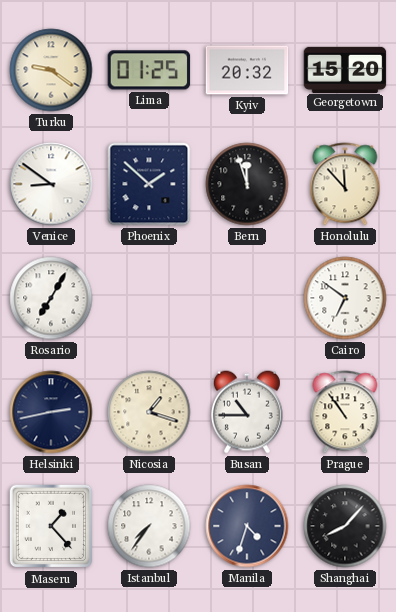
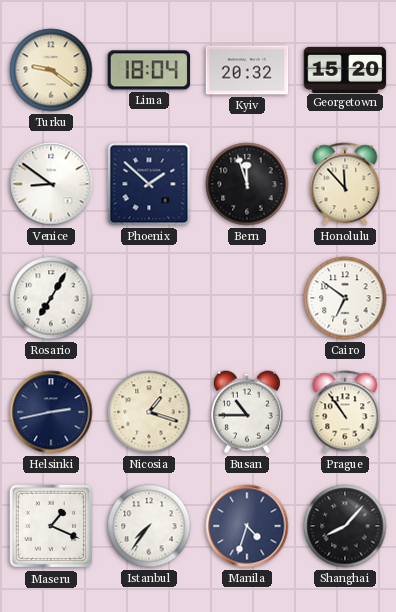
Lima: 01:25 -> 18:04 (149, 70)
Maseru: 1:23 -> 1:19 (51, 526)
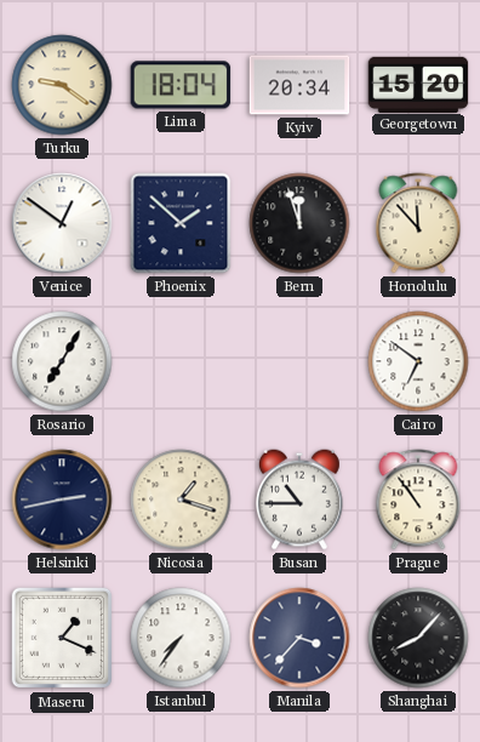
Kyiv: 20:32 -> 20:34 (299, 85)
Venice: 8:51 -> 12:51 (62, 223)
Manila: 4:33 -> 3:37 (299, 638)
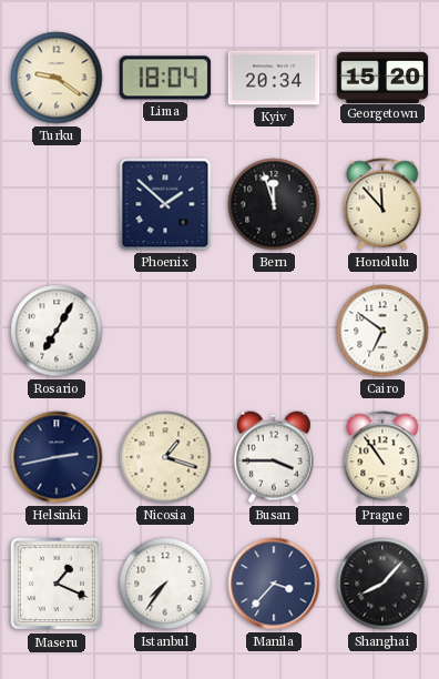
Venice: 12:51 -> none (62, 223)
Busan: 10:45 -> 3:45 (274, 457)
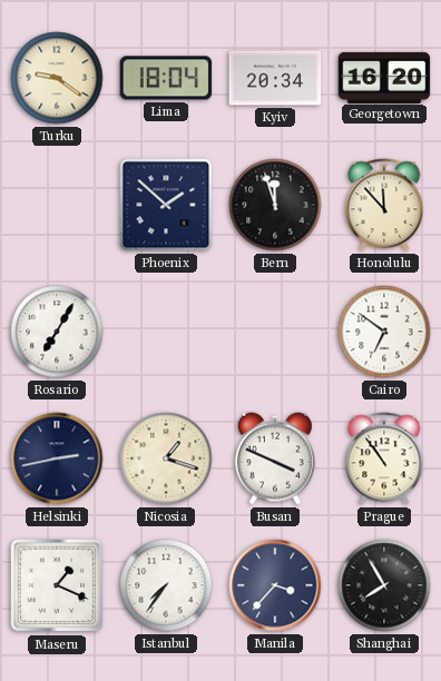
Georgetown: 15:20 -> 16:20 (384, 77)
Busan: 3:45 -> 3:49 (275, 458)
Shanghai: 8:07 -> 7:55 (384, 585)
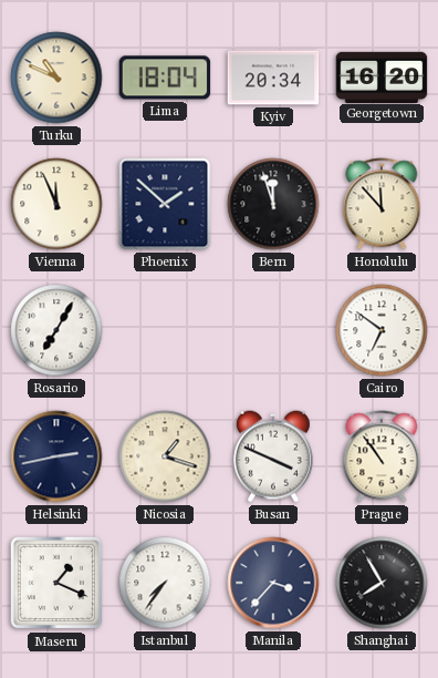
Turku: 9:21 -> 10:49 (56, 78)
Vienna: none -> 11:56 (56, 204)
